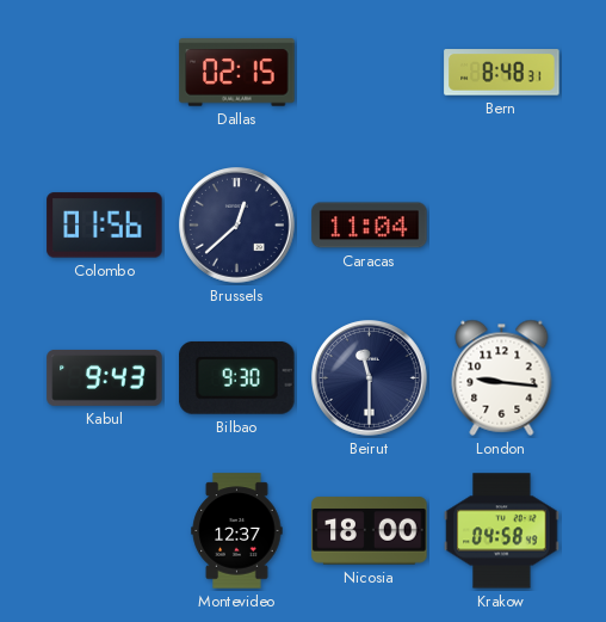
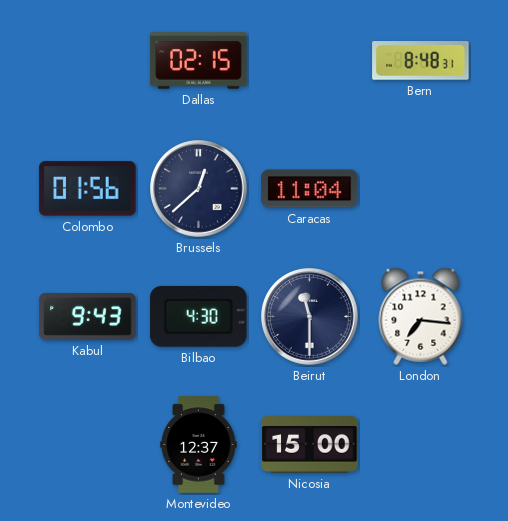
Bilbao: 9:30 -> 4:30 (199, 316)
London: 9:16 -> 7:16 (421, 316)
Nicosia: 18:00 -> 15:00 (310, 445)
Krakow: 04:58 -> none (502, 531)
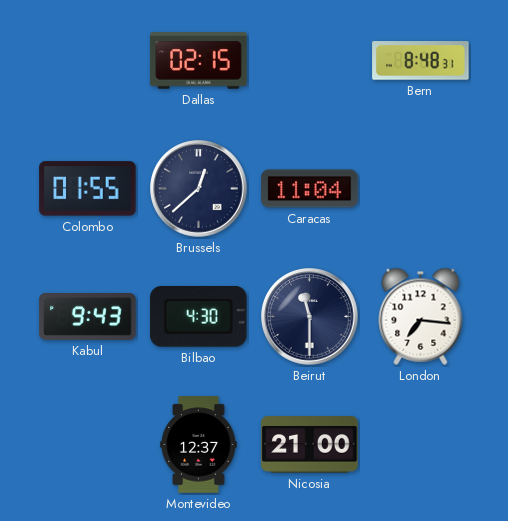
Colombo: 01:56 -> 01:55 (88, 189)
Nicosia: 15:00 -> 21:00 (310, 445)
